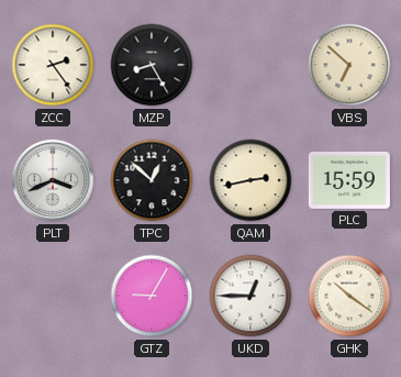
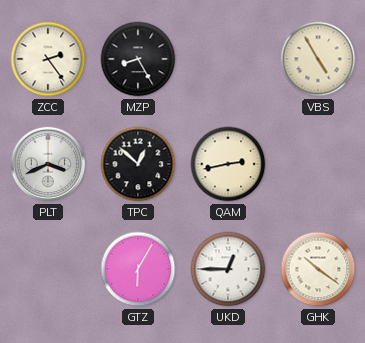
VBS: 6:52 -> 4:55 (318, 59)
PLC: 15:59 -> none (349, 180)
GTZ: 9:05 -> 6:05 (138, 269)
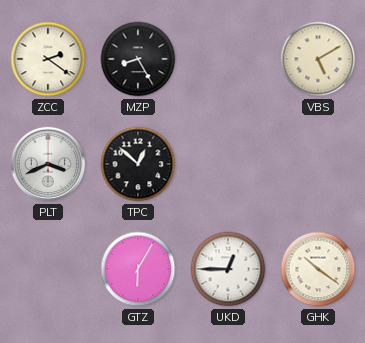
ZCC: 2:24 -> 2:21 (48, 59)
VBS: 4:55 -> 5:10 (318, 59)
QAM: 2:43 -> none (228, 164)
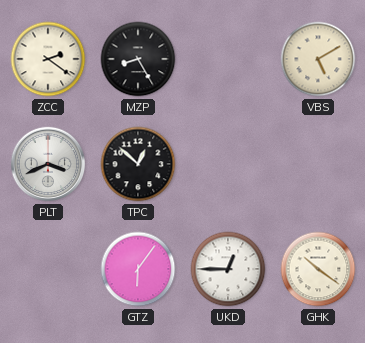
GTZ: 6:05 -> 6:06 (138, 269)
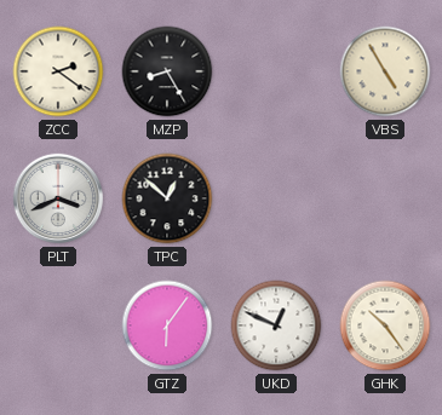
VBS: 5:10 -> 4:55 (385, 71)
UKD: 12:45 -> 12:49 (276, 325)
GHK: 10:21 -> 10:24 (385, 325)
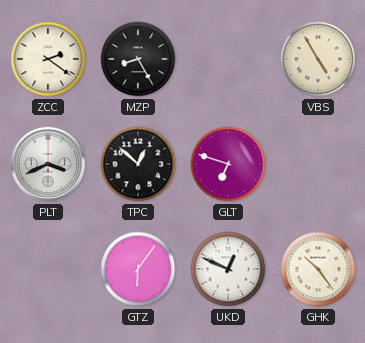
GLT: none -> 6:48 (228, 164)
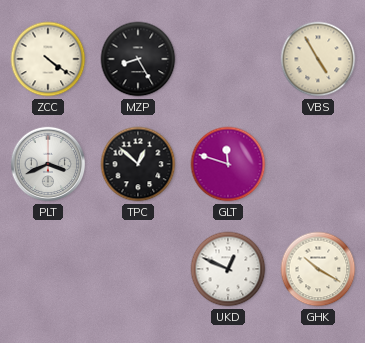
ZCC: 2:21 -> 4:21 (48, 59)
GLT: 6:48 -> 11:48 (228, 164)
GTZ: 6:06 -> none (138, 269)
GHK: 10:24 -> 10:20 (318, 269)
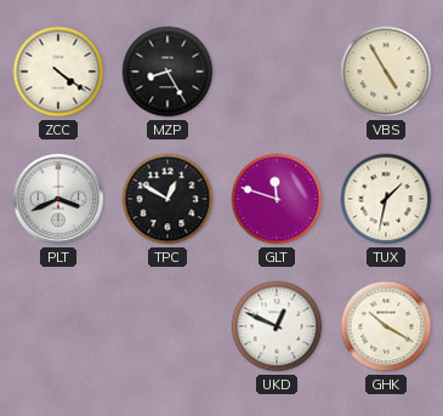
TPC: 12:52 -> 12:50 (167, 199)
TUX: none -> 1:32 (386, 199)
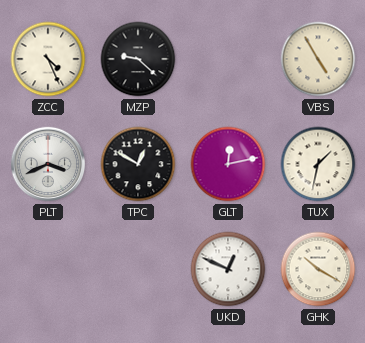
ZCC: 4:21 -> 4:26 (48, 59)
MZP: 8:25 -> 9:22 (138, 59)
GLT: 11:48 -> 12:13 (228, 164)
